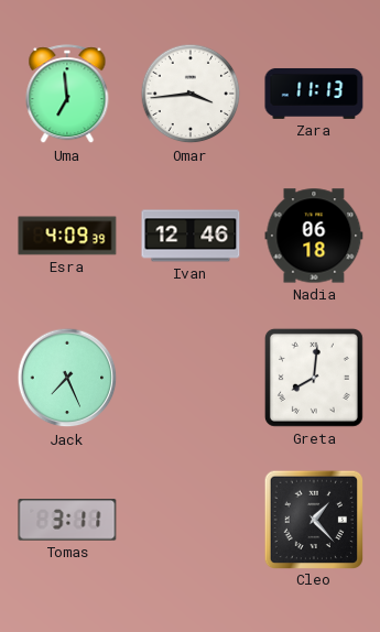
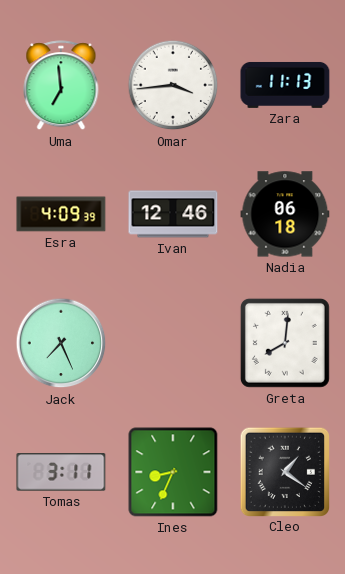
Ines: none -> 8:34 (173, 472)
Cleo: 1:23 -> 1:21 (284, 471)
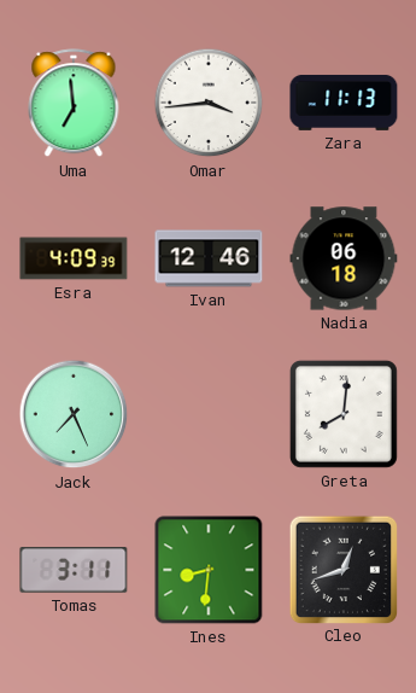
Ines: 8:34 -> 8:31 (209, 570)
Cleo: 1:21 -> 12:42 (342, 569)
